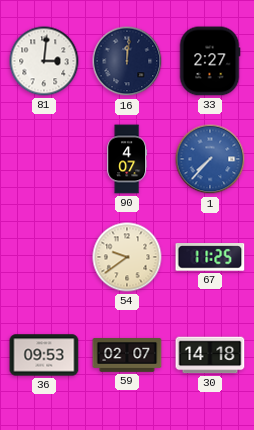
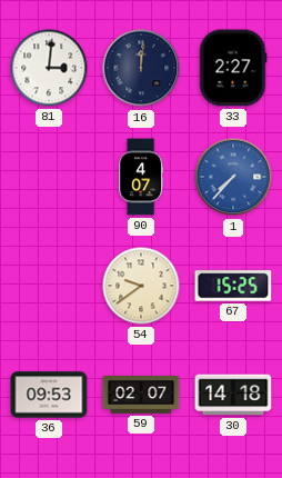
67: 11:25 -> 15:25 (233, 286)
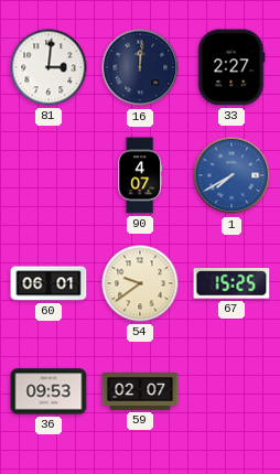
1: 7:37 -> 7:40 (231, 175)
60: none -> 06:01 (49, 283)
30: 14:18 -> none (233, 395)
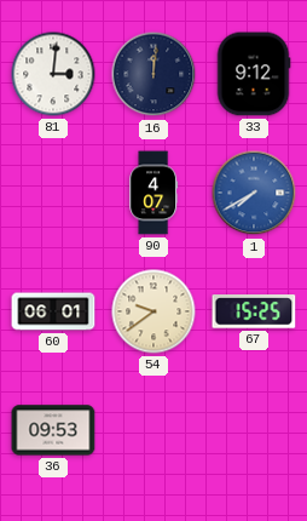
33: 2:27 -> 9:12 (254, 74)
59: 02:07 -> none (140, 392)
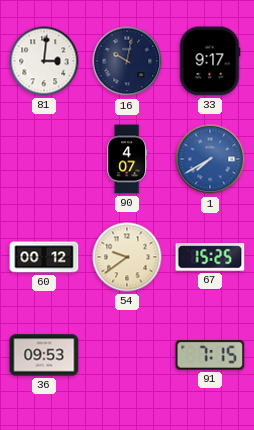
16: 12:01 -> 10:02 (127, 61)
33: 9:12 -> 9:17 (210, 61)
60: 06:01 -> 00:12 (44, 257)
91: none -> 7:15 (210, 355)
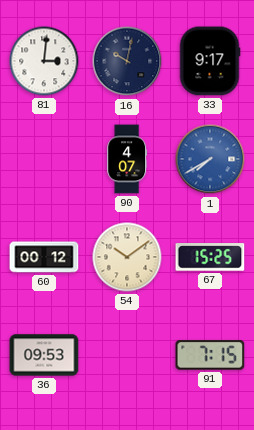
54: 9:39 -> 10:09 (127, 257)
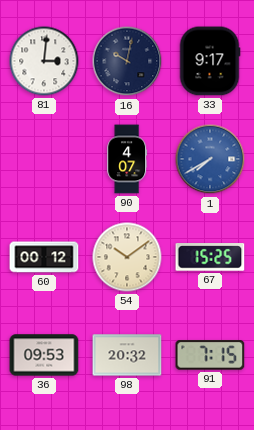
98: none -> 20:32 (127, 355)
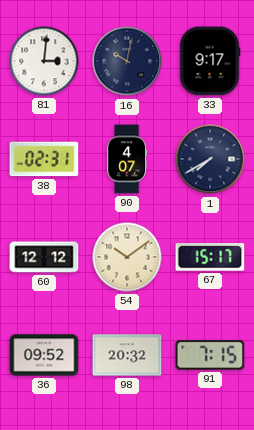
38: none -> 02:31 (44, 159)
1 dial: blue -> navy (210, 159)
60: 00:12 -> 12:12 (44, 257)
67: 15:25 -> 15:17 (210, 257)
36: 09:53 -> 09:52 (44, 355)
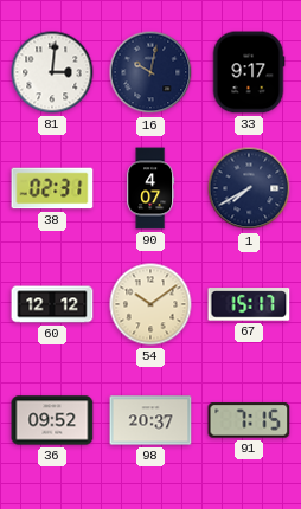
98: 20:32 -> 20:37 (150, 420)
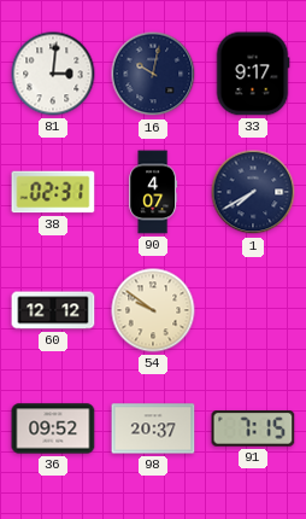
54: 10:09 -> 9:51 (153, 310)
67: 15:17 -> none (249, 304)
